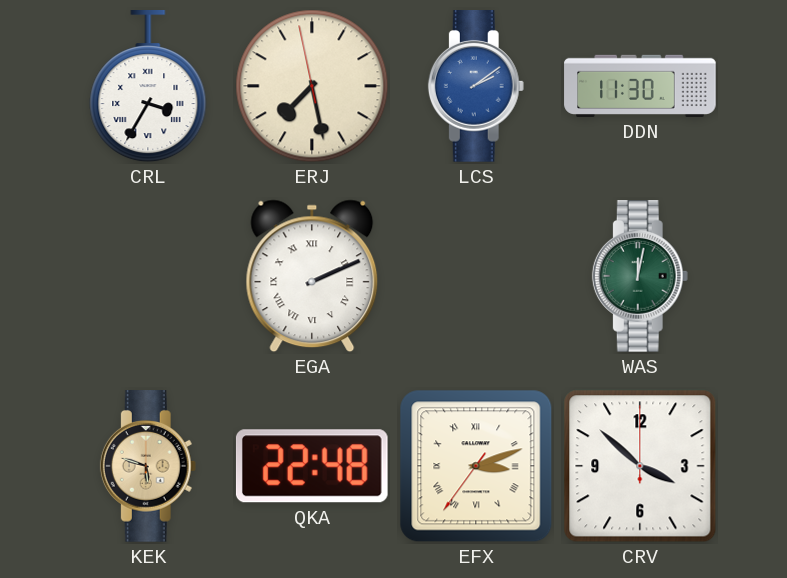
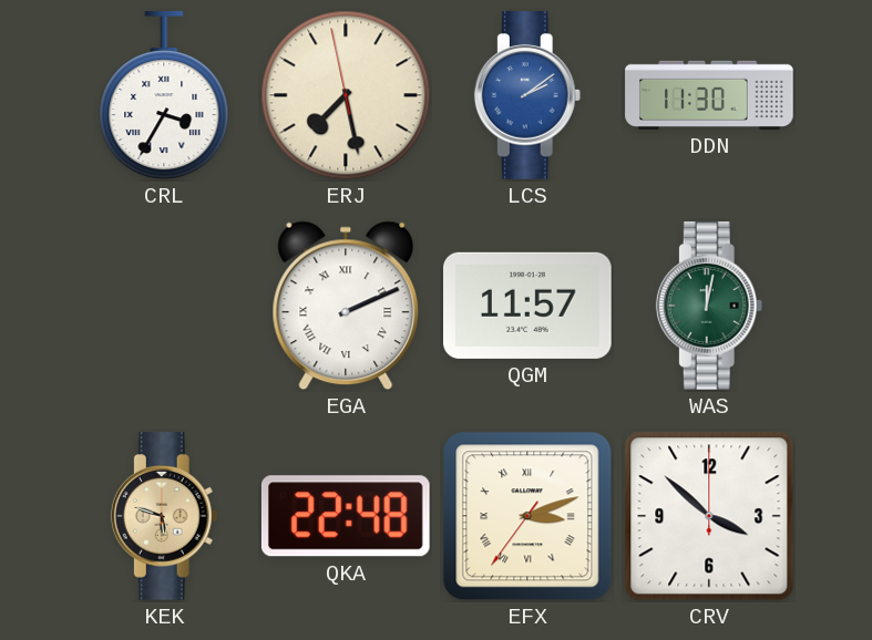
QGM: none -> 11:57 (529, 306)
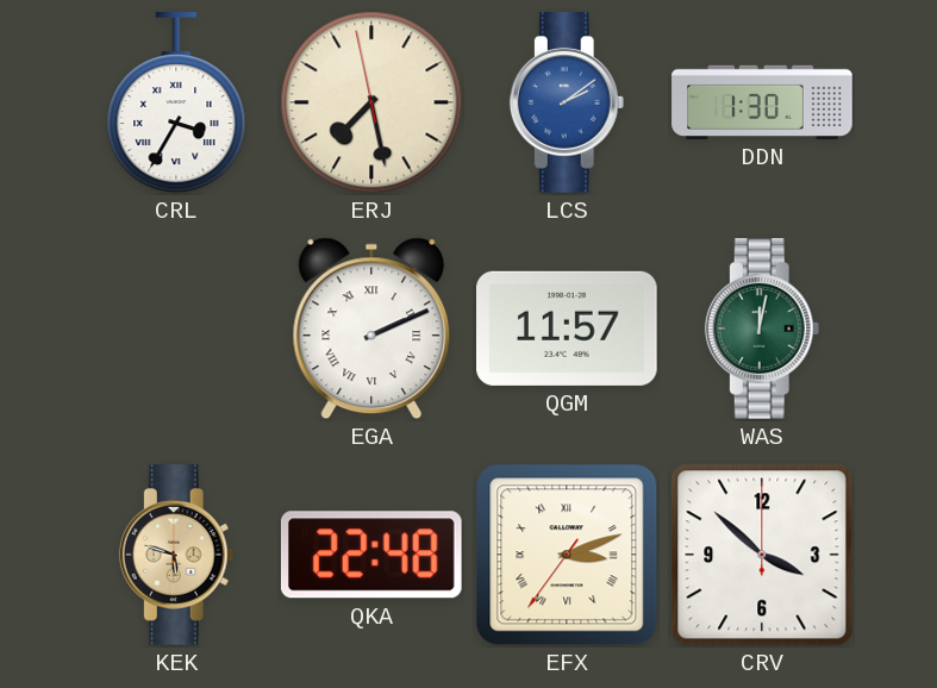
DDN: 11:30 -> 1:30 (762, 102)
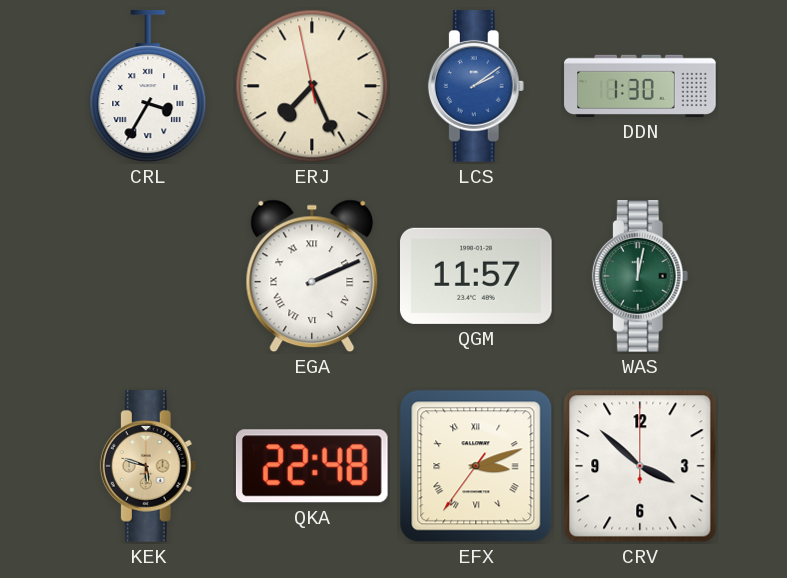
ERJ: 7:27 -> 7:25 (312, 86)
